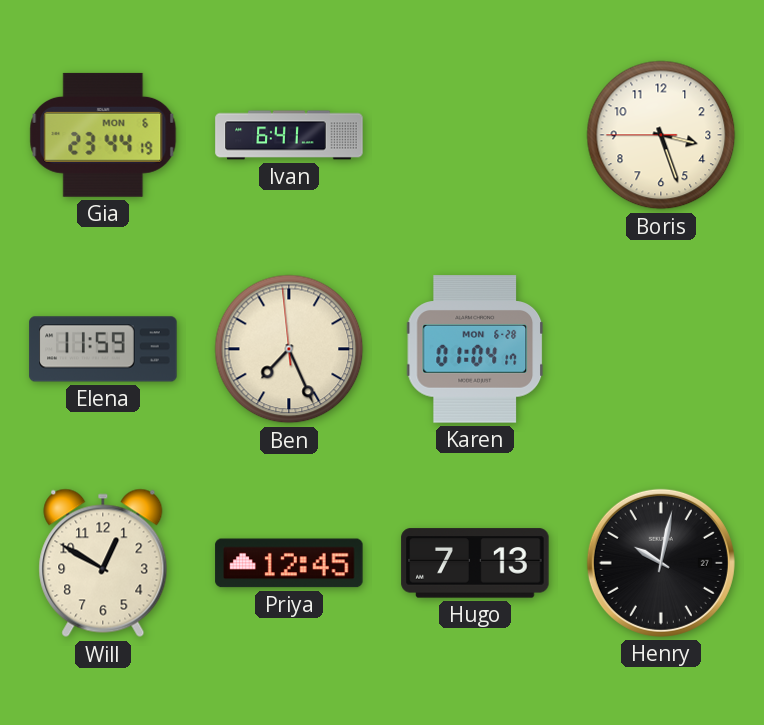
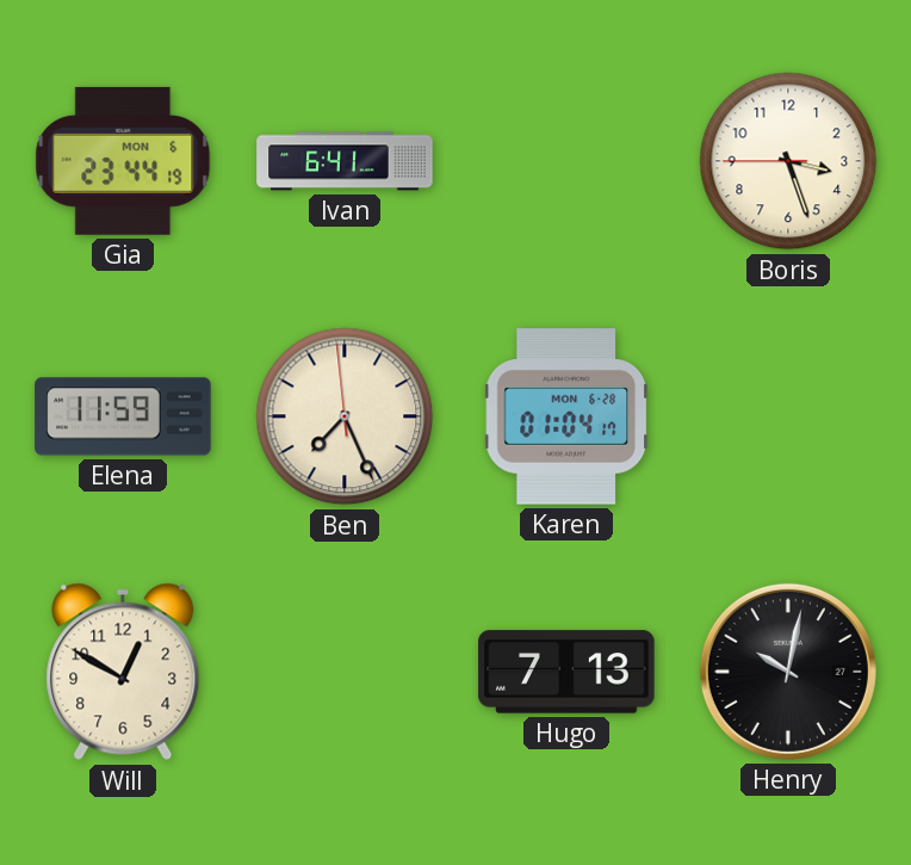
Priya: 12:45 -> none (289, 563)
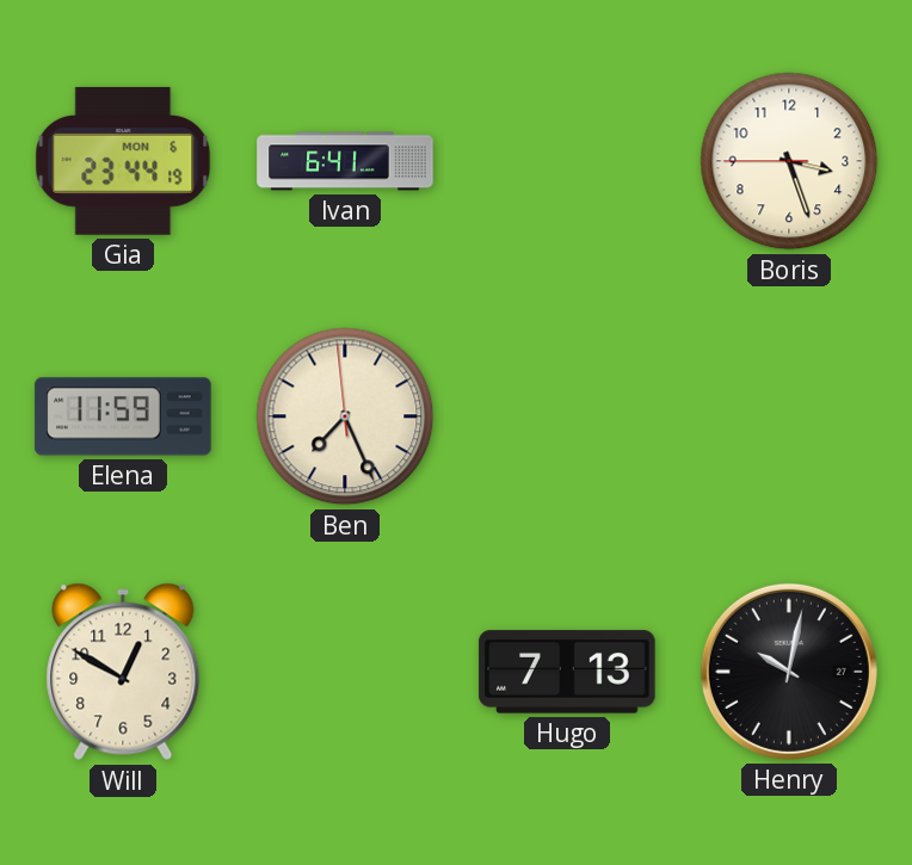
Karen: 01:04 -> none (566, 416)
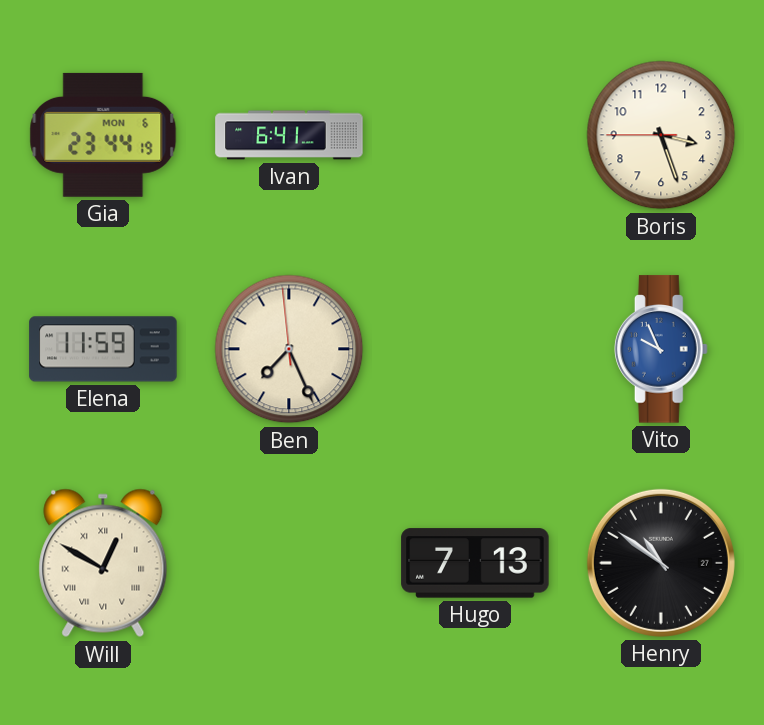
Vito: none -> 9:56 (661, 349)
Will numerals: Arabic -> Roman (103, 563)
Henry: 10:02 -> 10:51 (661, 563)
